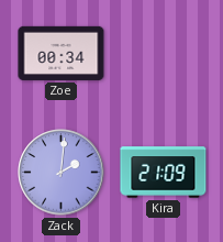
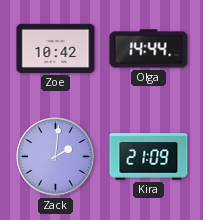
Zoe: 00:34 -> 10:42 (56, 48)
Olga: none -> 14:44 (149, 49)
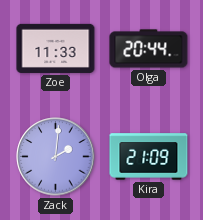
Zoe: 10:42 -> 11:33 (56, 48)
Olga: 14:44 -> 20:44 (149, 49)
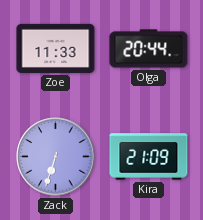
Zack: 2:01 -> 6:33 (56, 157)
